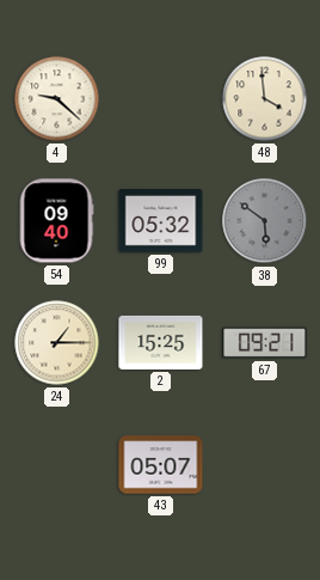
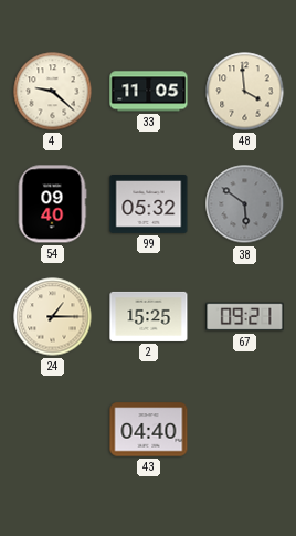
33: none -> 11:05 (149, 92)
43: 05:07 -> 04:40 (149, 430)
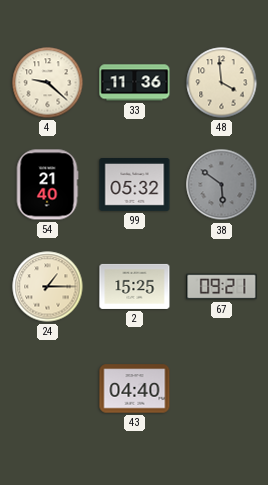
33: 11:05 -> 11:36 (135, 83)
54: 09:40 -> 21:40 (47, 185)
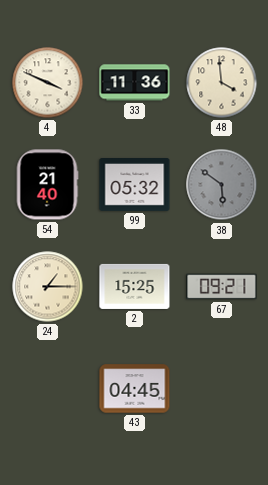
4: 9:22 -> 3:49 (48, 83)
43: 04:40 -> 04:45 (135, 389)
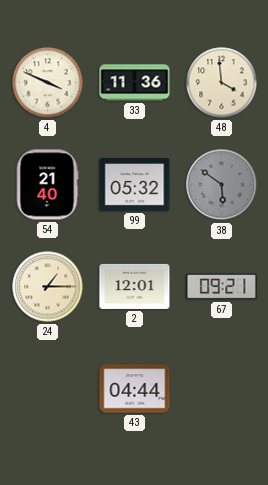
2: 15:25 -> 12:01 (135, 286)
43: 04:45 -> 04:44 (135, 389)
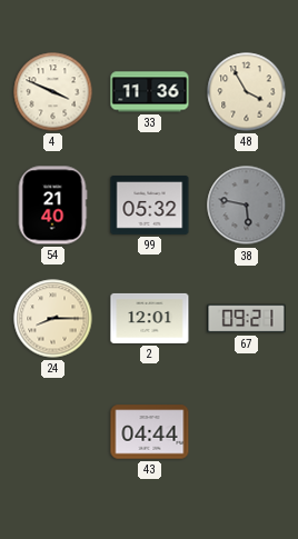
48: 3:59 -> 3:55 (247, 92)
38: 5:51 -> 5:47 (247, 206)
24: 1:15 -> 8:15 (53, 319)
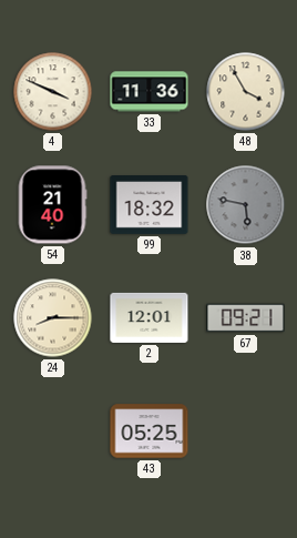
99: 05:32 -> 18:32 (150, 205)
43: 04:44 -> 05:25 (150, 432)
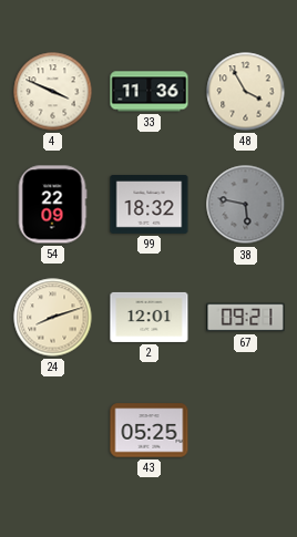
54: 21:40 -> 22:09 (52, 205)
24: 8:15 -> 8:12 (53, 318)
